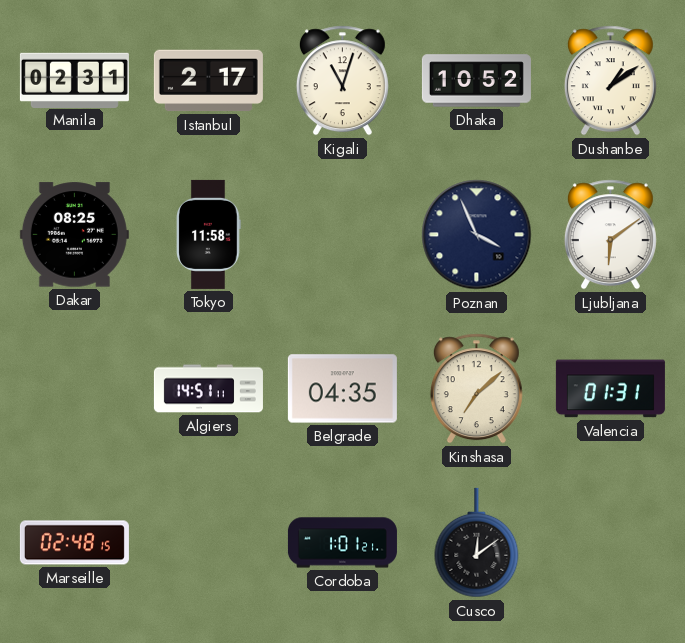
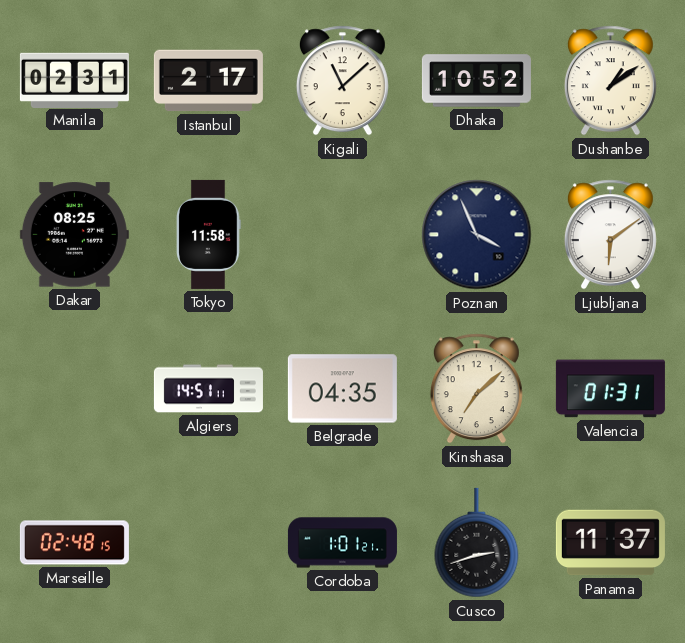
Kigali: 11:03 -> 11:08 (342, 81)
Cusco: 12:09 -> 2:42 (477, 543)
Panama: none -> 11:37 (610, 543)
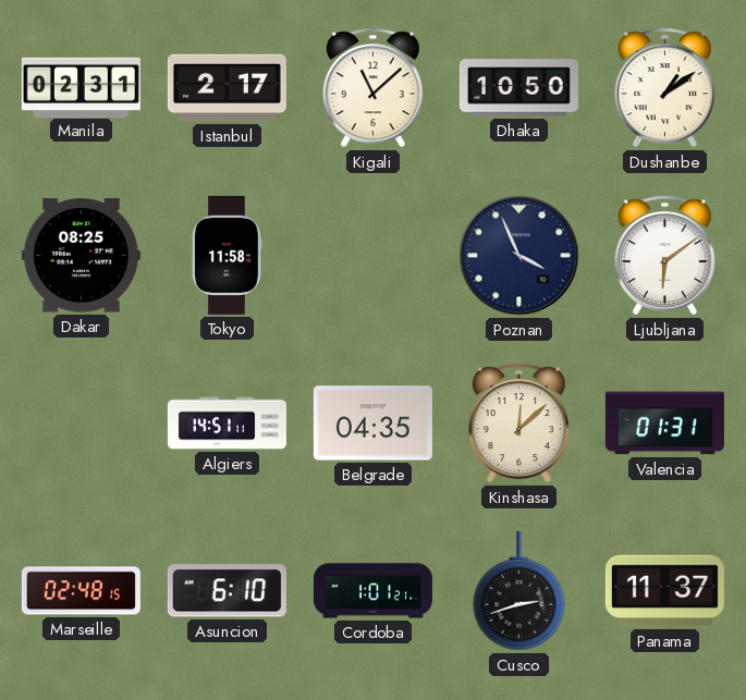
Dhaka: 10:52 -> 10:50 (518, 88)
Kinshasa: 7:08 -> 12:08 (518, 423)
Asuncion: none -> 6:10 (227, 591)
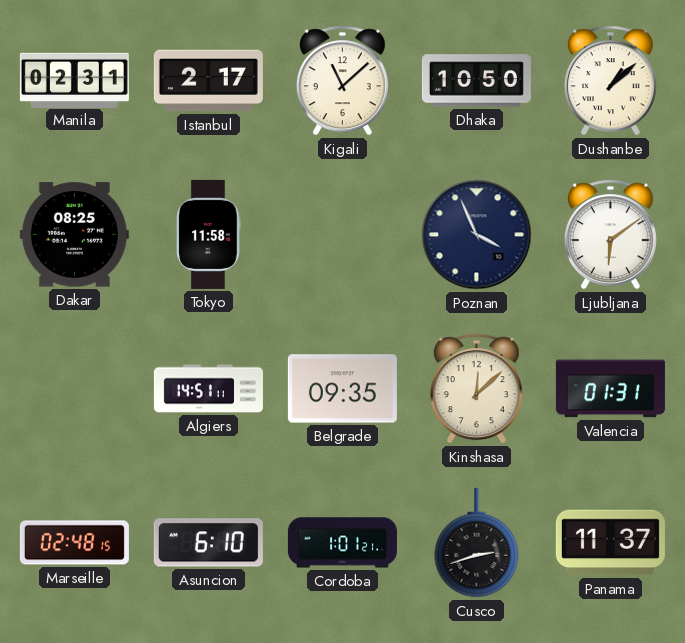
Dushanbe: 1:09 -> 1:08 (610, 81)
Belgrade: 04:35 -> 09:35 (342, 389)
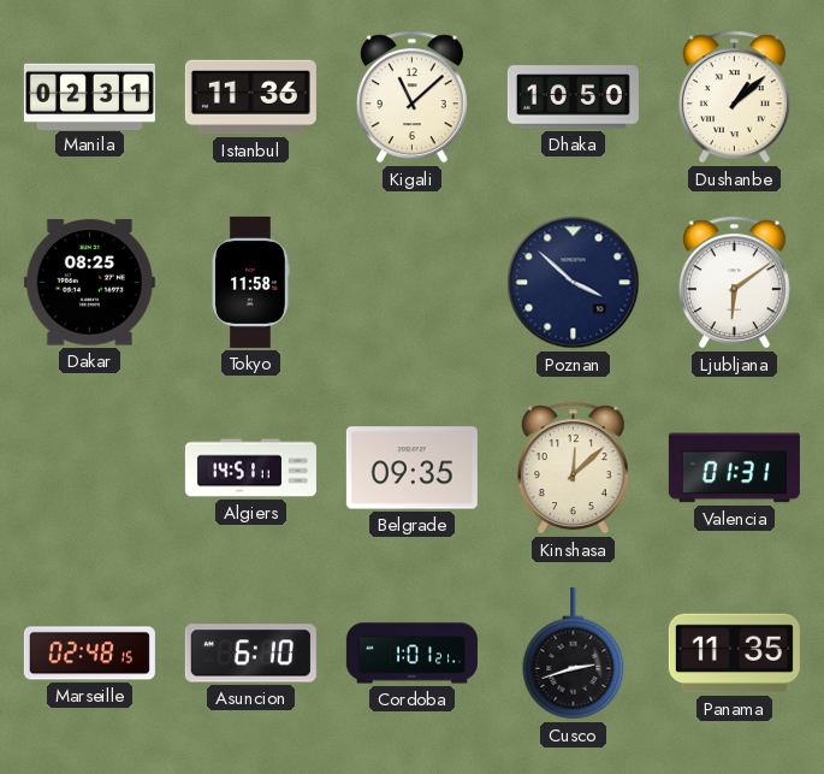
Istanbul: 2:17 -> 11:36 (250, 98)
Poznan: 3:56 -> 3:52 (574, 283)
Panama: 11:37 -> 11:35 (734, 654)
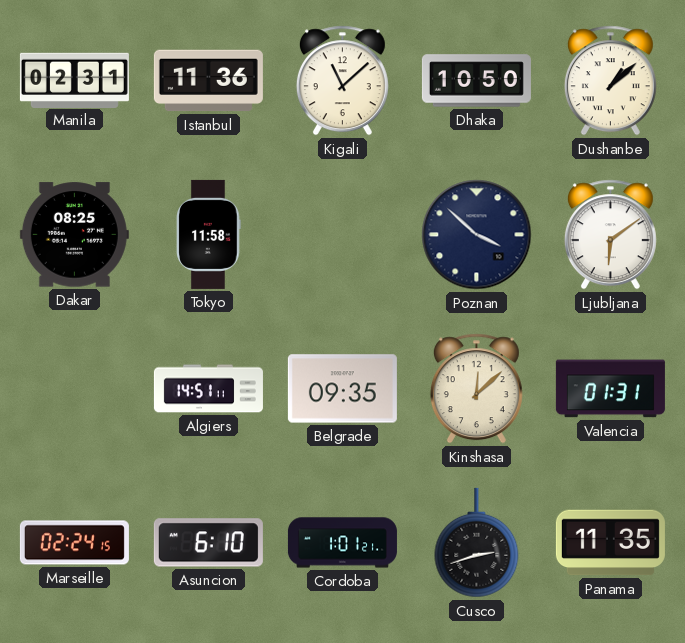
Marseille: 02:48 -> 02:24 (74, 543)
